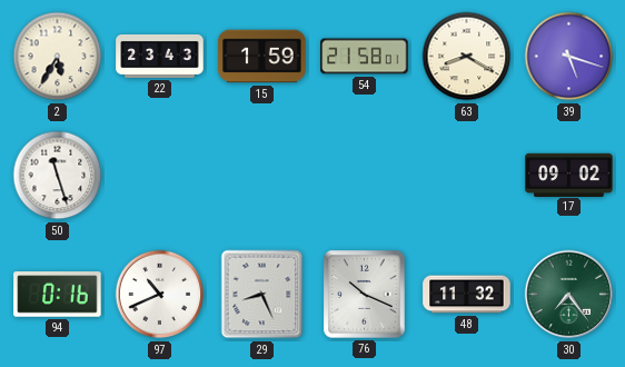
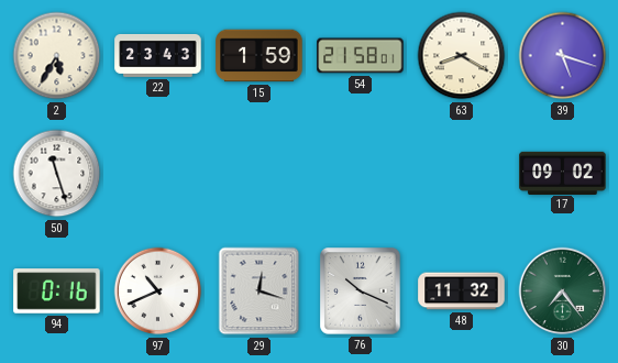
29: 8:26 -> 12:18 (260, 291)
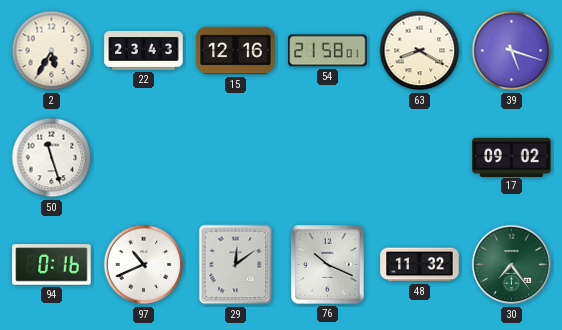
15: 1:59 -> 12:16 (236, 51)
29: 12:18 -> 12:09 (236, 265)
